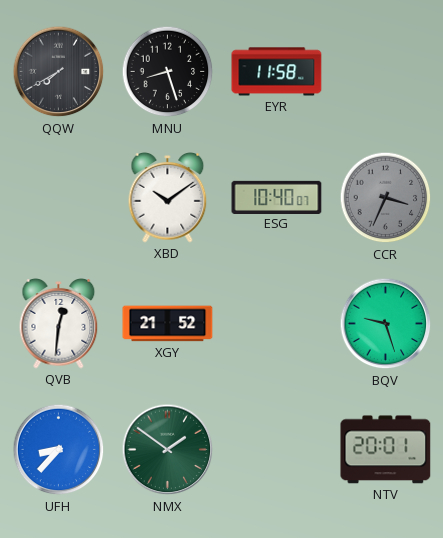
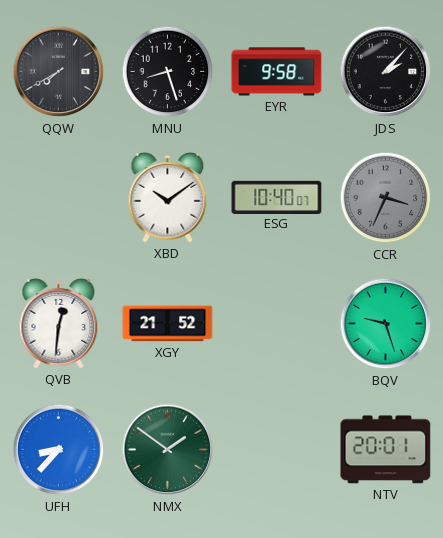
EYR: 11:58 -> 9:58 (277, 72)
JDS: none -> 2:07 (386, 72)
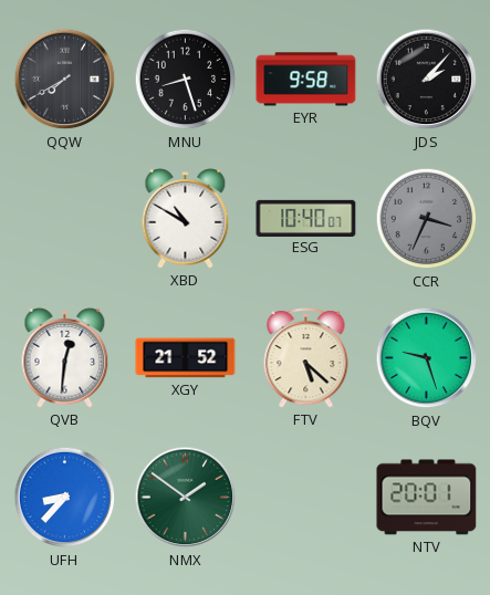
XBD: 10:09 -> 10:50 (186, 219)
FTV: none -> 5:22 (306, 358)
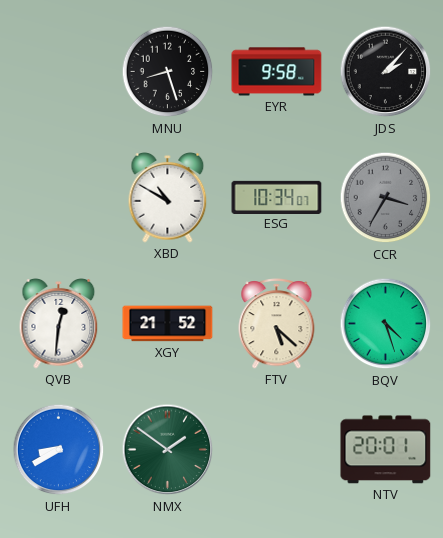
QQW: 7:40 -> none (65, 80)
ESG: 10:40 -> 10:34 (277, 197)
CCR: 3:34 -> 3:35 (386, 198)
BQV: 9:27 -> 4:27 (386, 324)
UFH: 8:37 -> 8:40 (59, 450)
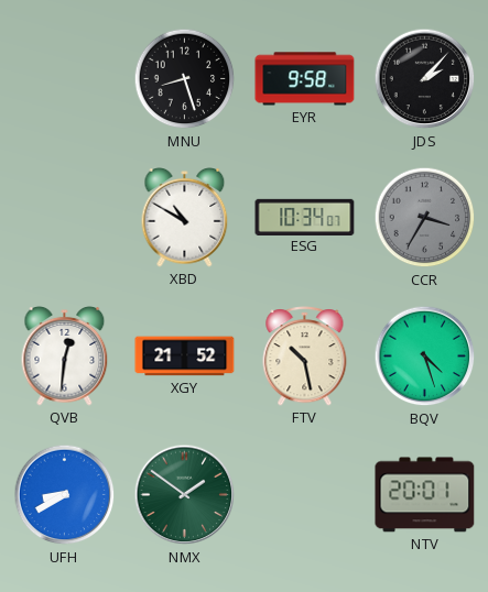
FTV: 5:22 -> 10:28 (305, 357)
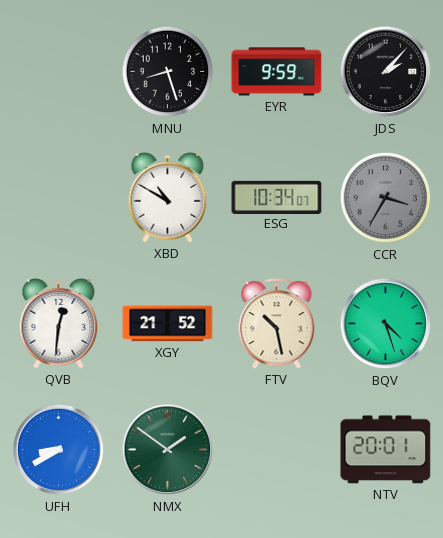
EYR: 9:58 -> 9:59 (277, 72)
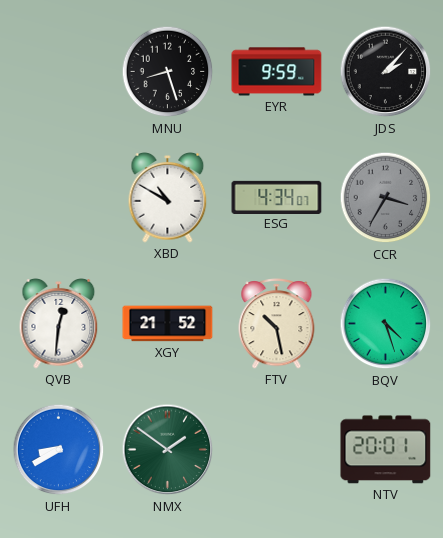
ESG: 10:34 -> 4:34 (277, 197)
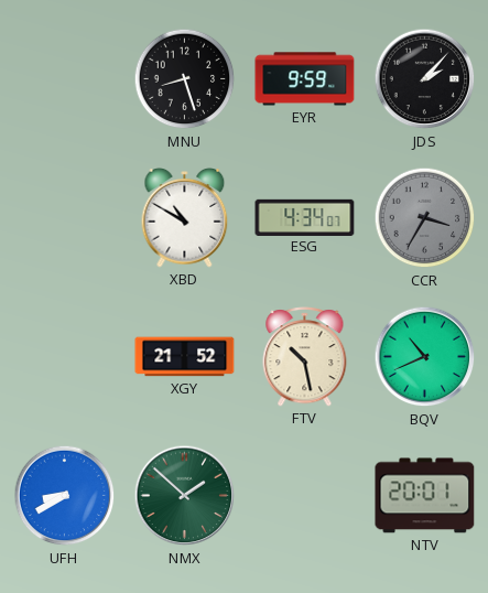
QVB: 12:31 -> none (59, 324)
BQV: 4:27 -> 10:41 (425, 357)
NMX: 1:51 -> 1:52 (185, 496)
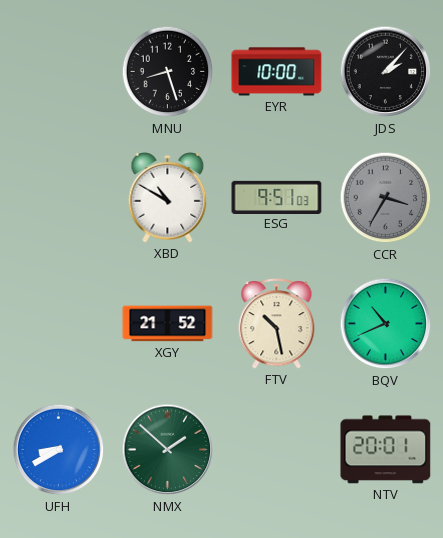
EYR: 9:59 -> 10:00 (277, 72)
ESG: 4:34 -> 9:51 (277, 197)
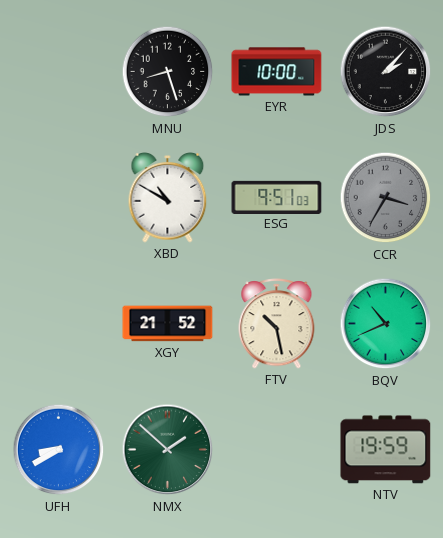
NTV: 20:01 -> 19:59 (386, 450)
